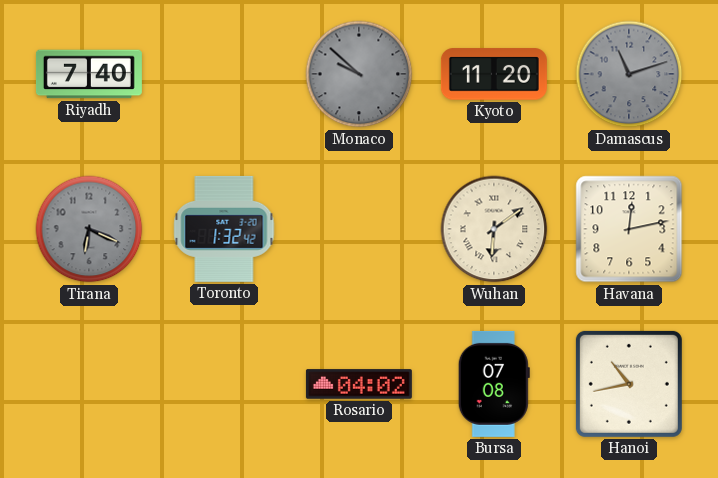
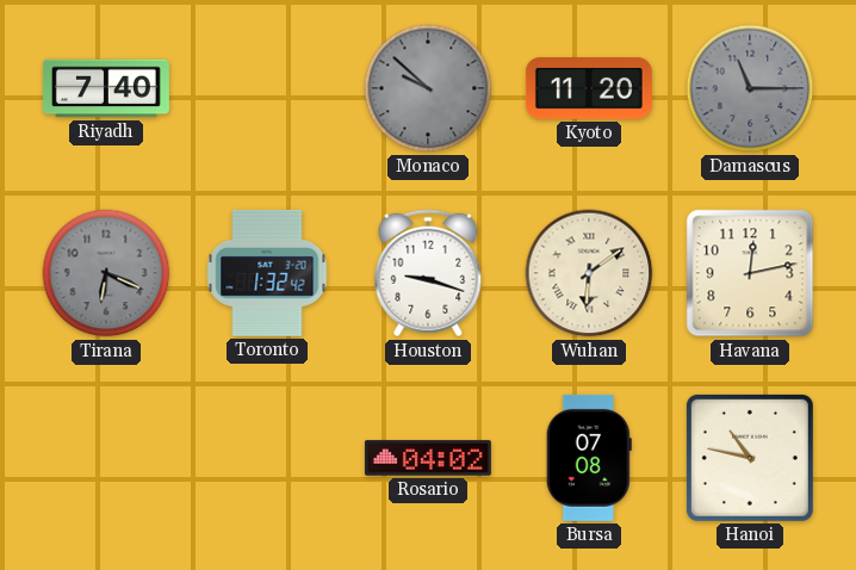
Damascus: 11:12 -> 11:15 (750, 88)
Houston: none -> 9:18 (428, 273)
Hanoi: 10:43 -> 10:47 (750, 458)
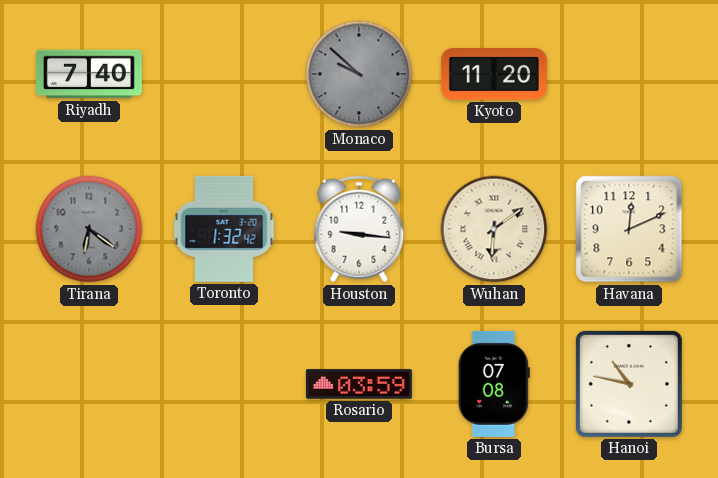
Damascus: 11:15 -> none (750, 88)
Tirana: 6:19 -> 6:21 (89, 229)
Houston: 9:18 -> 9:16 (359, 229)
Havana: 12:13 -> 12:11 (629, 229)
Rosario: 04:02 -> 03:59 (359, 384)
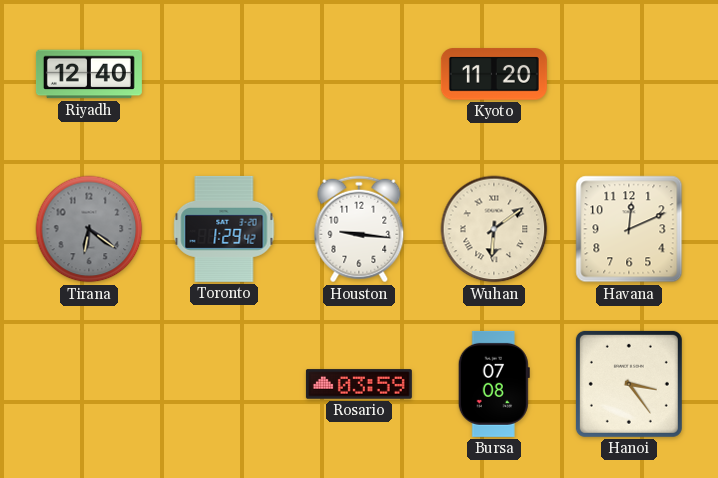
Riyadh: 7:40 -> 12:40 (89, 74)
Monaco: 9:52 -> none (359, 74)
Toronto: 1:32 -> 1:29 (224, 229)
Hanoi: 10:47 -> 3:24 (629, 384)
